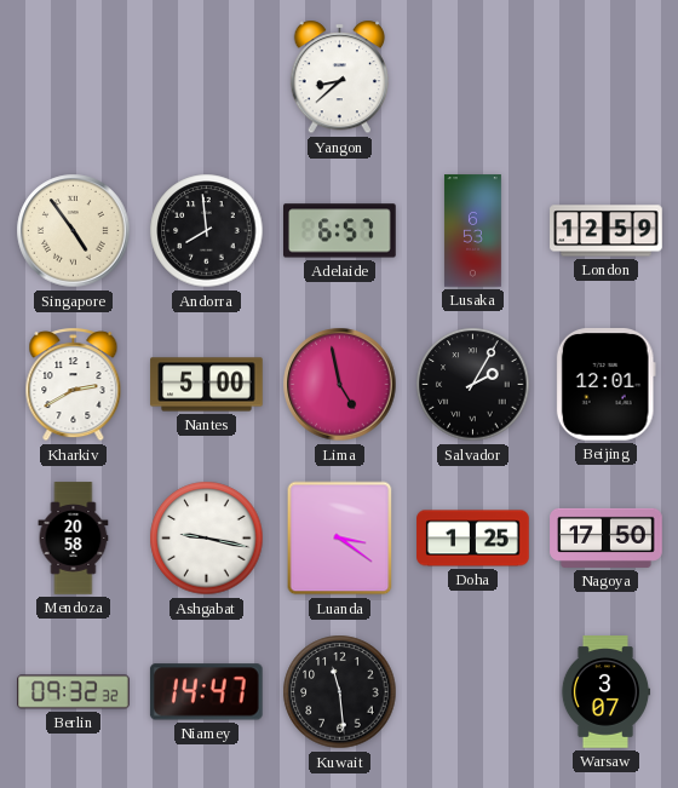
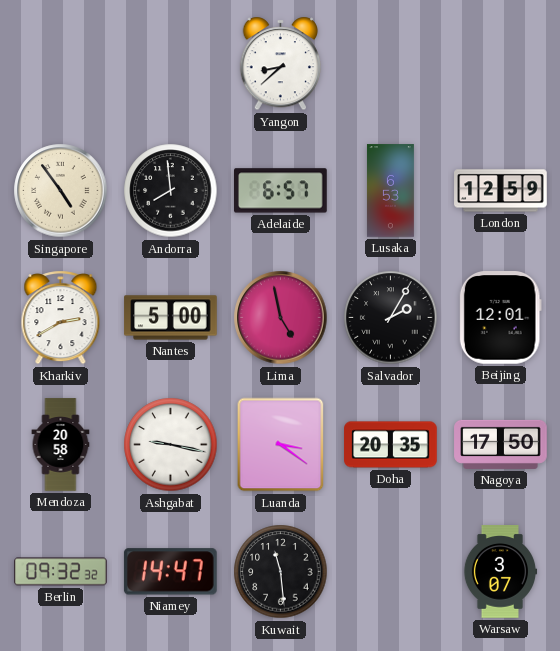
Doha: 1:25 -> 20:35 (391, 445)
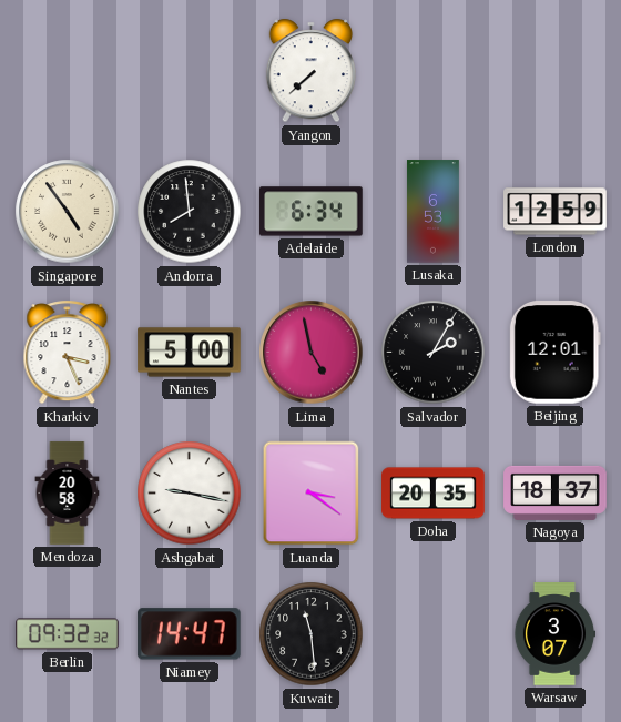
Yangon: 8:38 -> 7:38 (312, 71)
Adelaide: 6:57 -> 6:34 (312, 212)
Kharkiv: 2:40 -> 3:26 (68, 353)
Nagoya: 17:50 -> 18:37 (556, 492)
